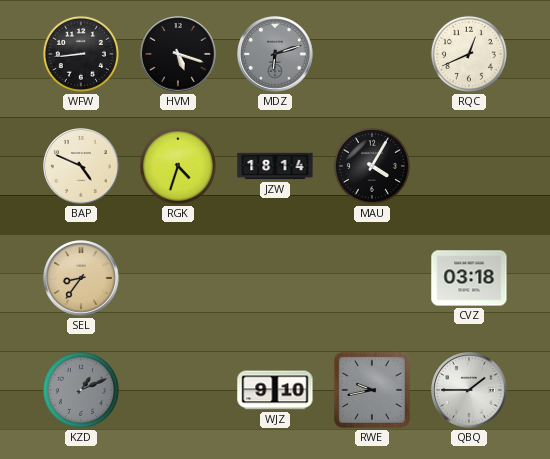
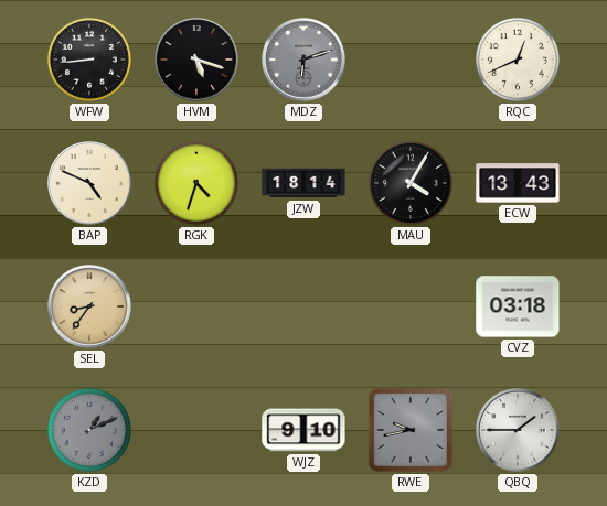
ECW: none -> 13:43 (518, 183)
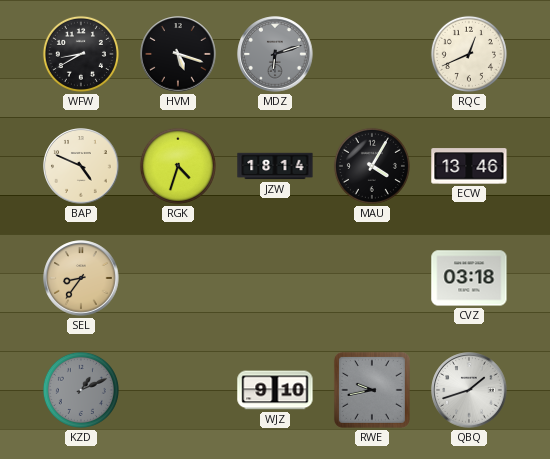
WFW: 8:44 -> 8:40 (81, 54)
ECW: 13:43 -> 13:46 (469, 166)
QBQ: 1:45 -> 1:42 (469, 390)
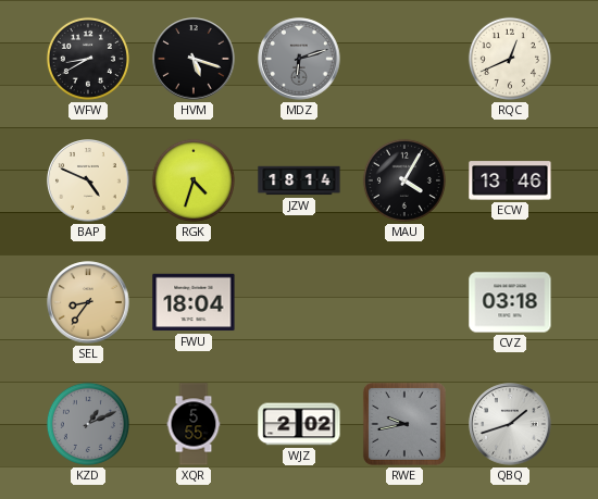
FWU: none -> 18:04 (194, 302)
XQR: none -> 5:55 (194, 424)
WJZ: 9:10 -> 2:02 (299, 424)
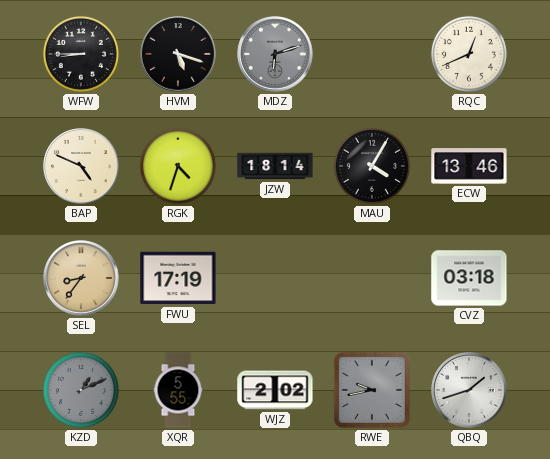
WFW: 8:40 -> 8:45 (81, 54)
FWU: 18:04 -> 17:19 (178, 278)
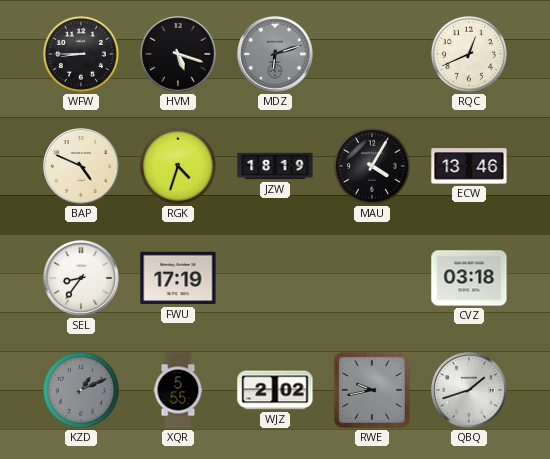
JZW: 18:14 -> 18:19 (275, 166)
SEL dial: champagne -> white (81, 278)
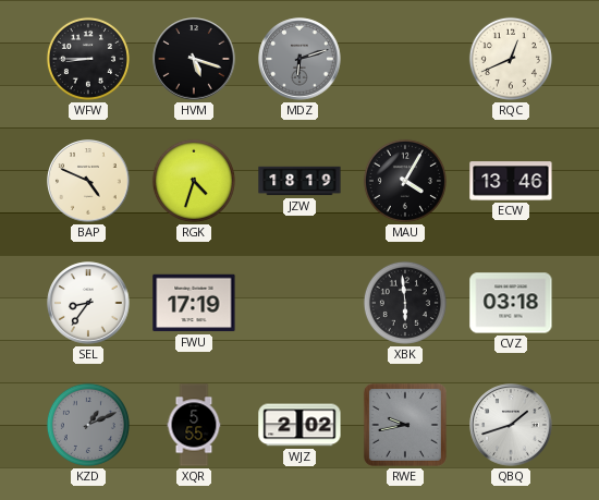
XBK: none -> 5:59 (405, 303)
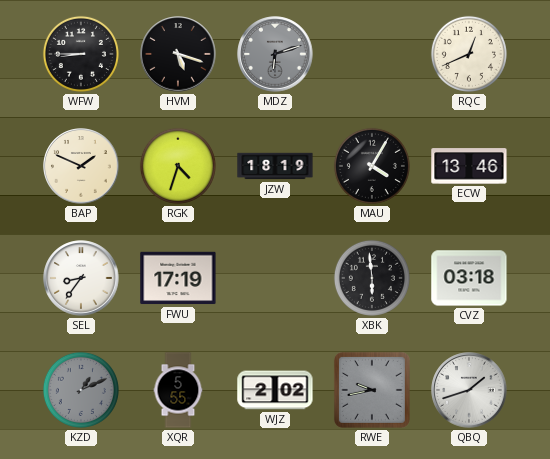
BAP: 4:49 -> 1:49 (81, 166)
